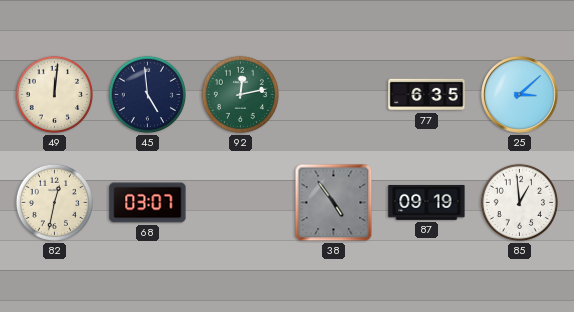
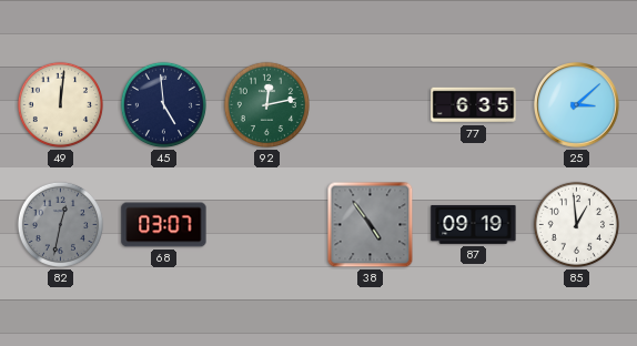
82 dial: cream -> grey (60, 224)
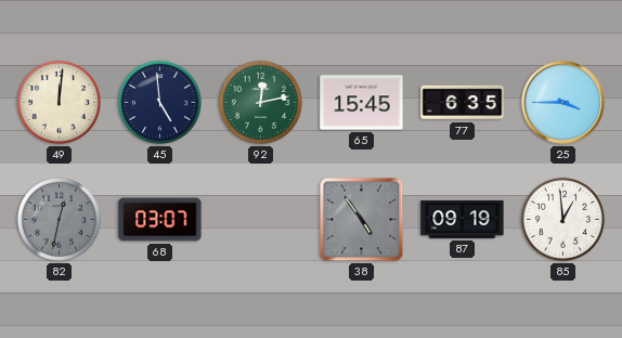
65: none -> 15:45 (362, 103)
25: 3:08 -> 3:45 (563, 103)
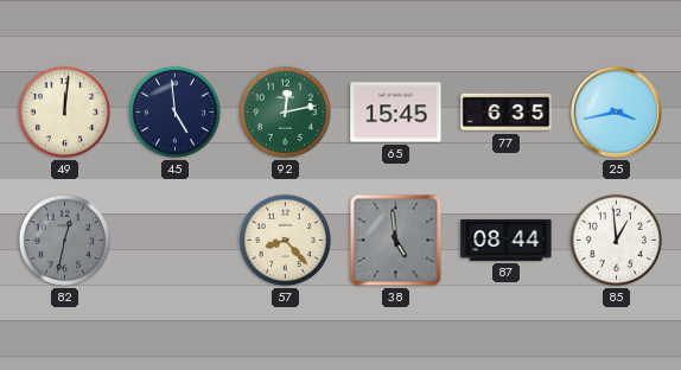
25: 3:45 -> 3:43 (617, 113)
68: 03:07 -> none (160, 220)
57: none -> 8:23 (285, 240)
38: 4:54 -> 4:59 (396, 241)
87: 09:19 -> 08:44 (507, 240)
